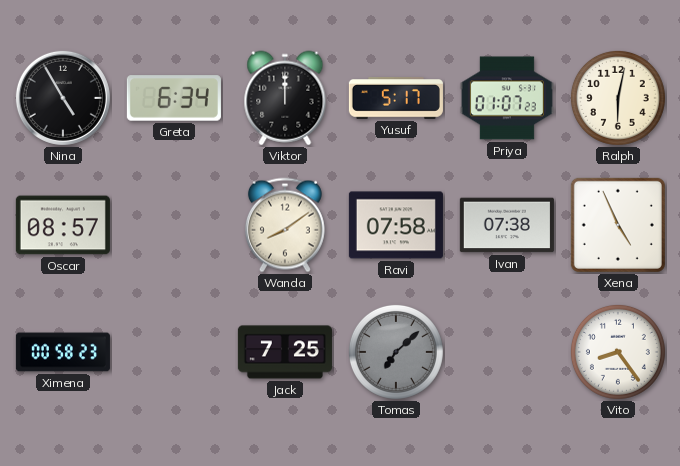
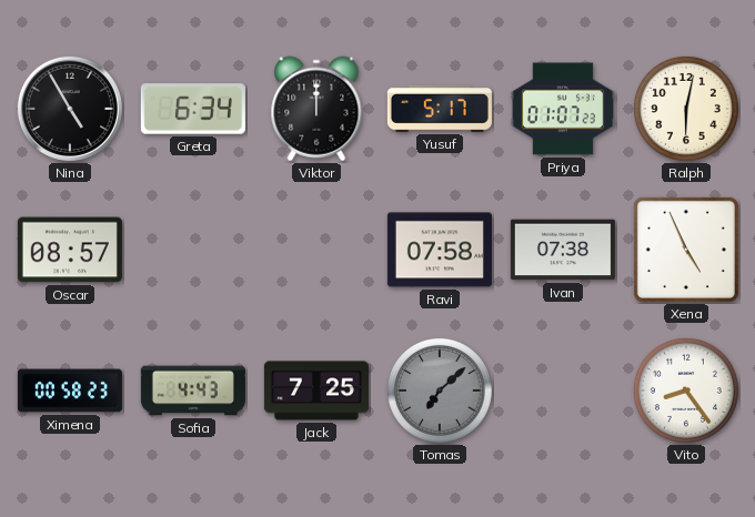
Wanda: 8:09 -> none (285, 225)
Sofia: none -> 4:43 (193, 391)
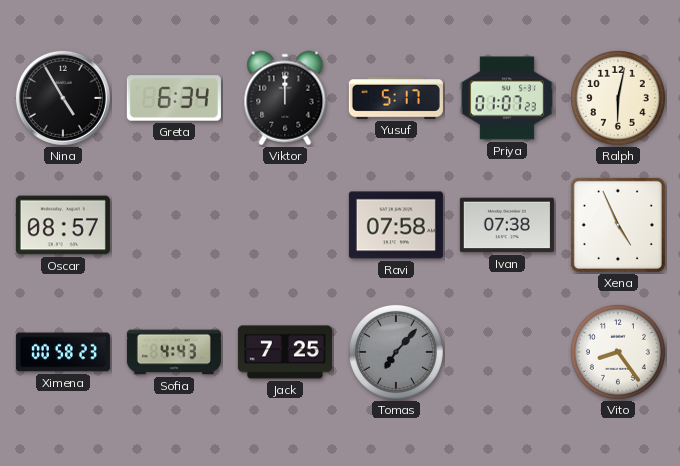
Tomas: 7:08 -> 7:07 (396, 352)
